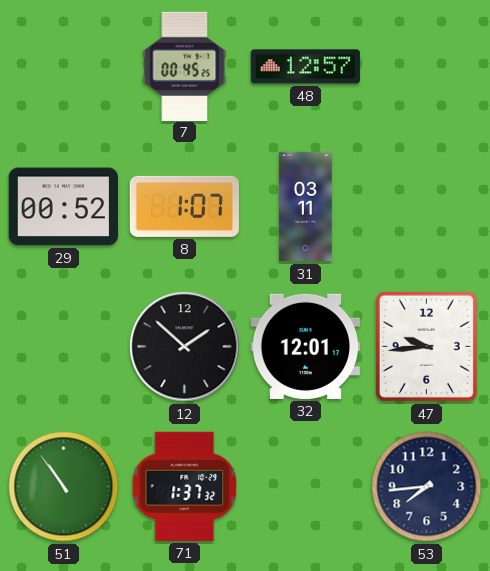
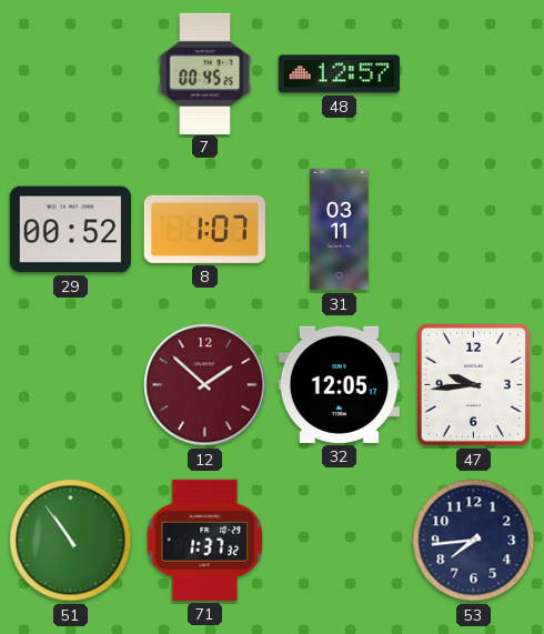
12 dial: black -> burgundy (205, 385)
32: 12:01 -> 12:05 (339, 384)
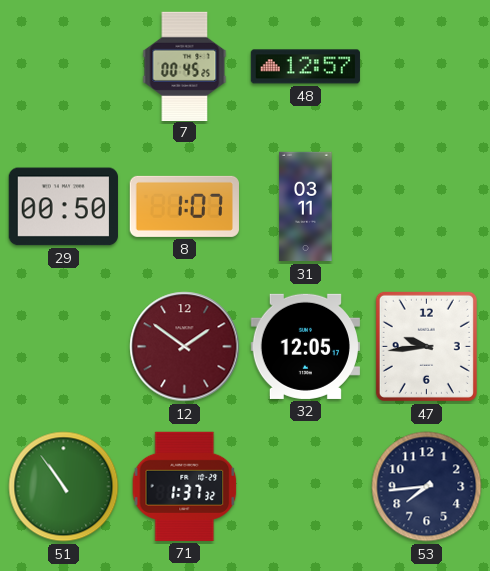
29: 00:52 -> 00:50 (63, 207)
12: 1:52 -> 1:51 (185, 347)
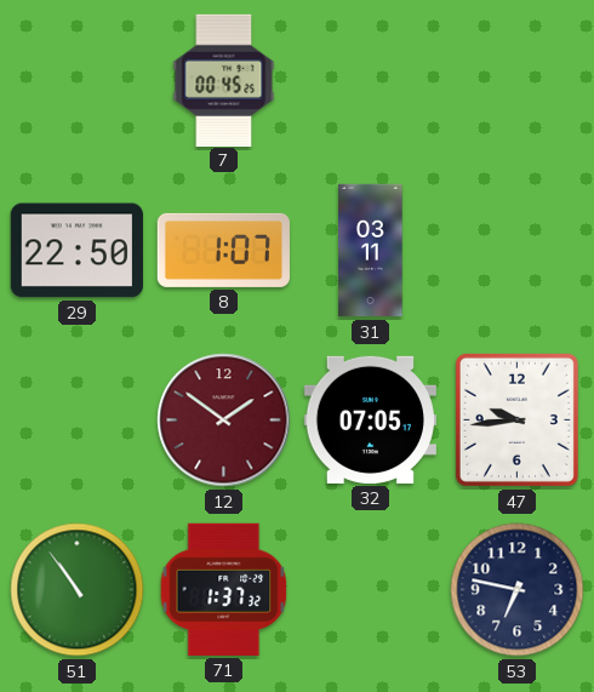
48: 12:57 -> none (305, 67)
29: 00:50 -> 22:50 (76, 251)
32: 12:05 -> 07:05 (370, 419)
53: 7:44 -> 6:47 (518, 590)
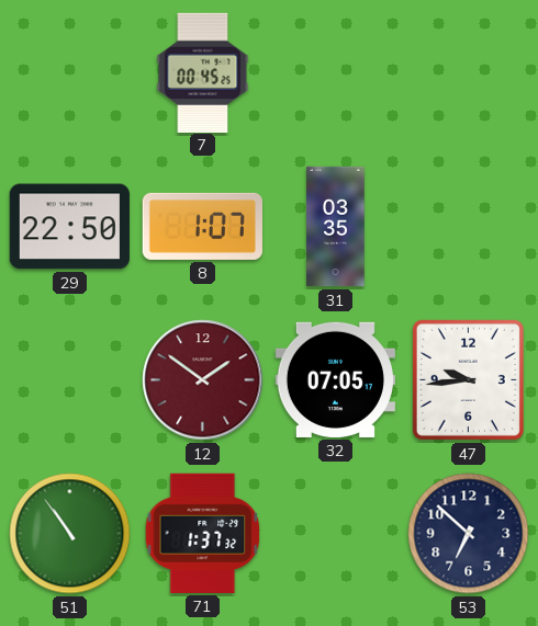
31: 03:11 -> 03:35 (336, 227)
53: 6:47 -> 6:52 (469, 534)
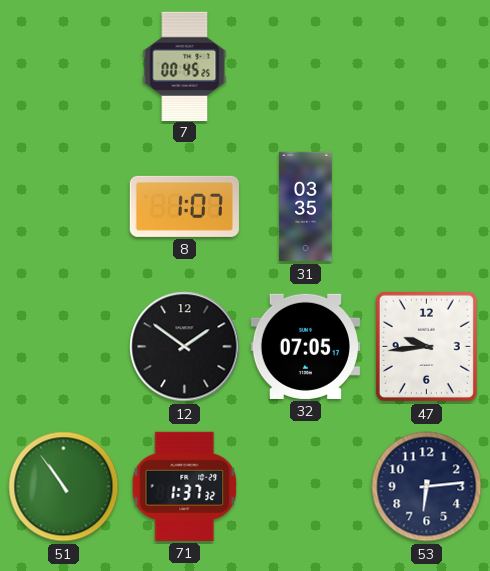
29: 22:50 -> none (69, 227)
12 dial: burgundy -> black (185, 347)
53: 6:52 -> 6:14 (427, 487)
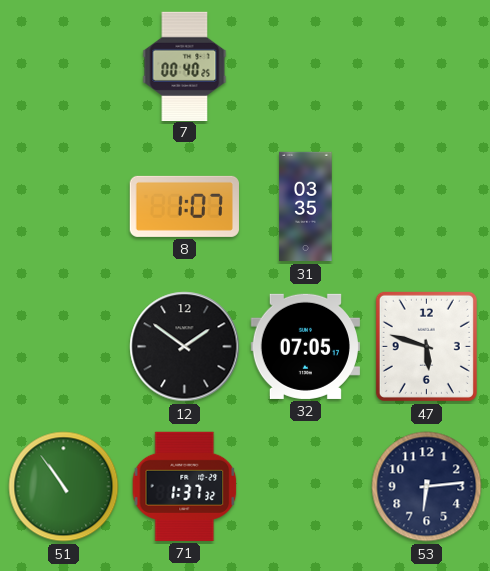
7: 00:45 -> 00:40 (185, 66)
47: 9:44 -> 5:48 (426, 346)
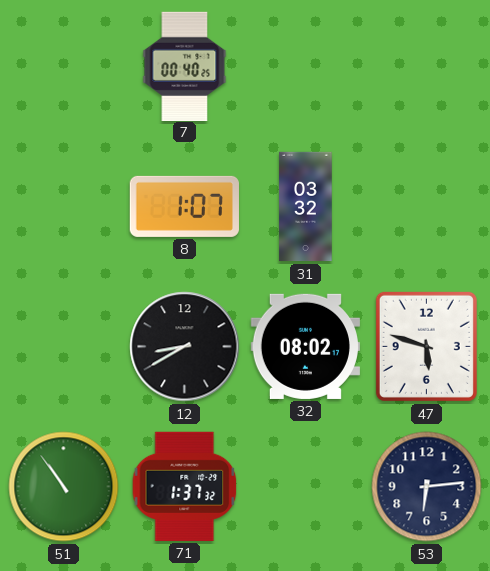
31: 03:35 -> 03:32 (306, 207)
12: 1:51 -> 8:40 (185, 347)
32: 07:05 -> 08:02 (305, 346)
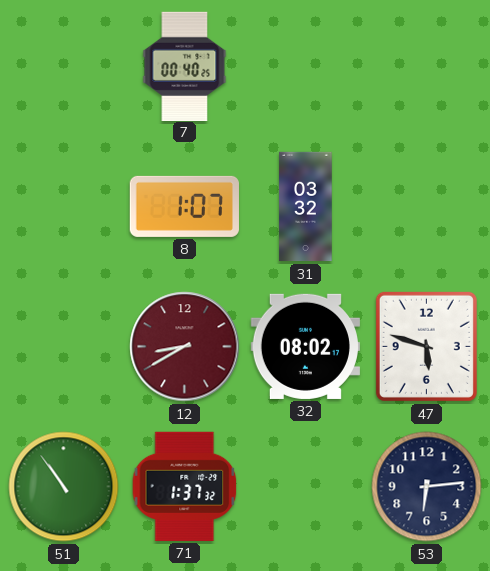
12 dial: black -> burgundy (185, 347)
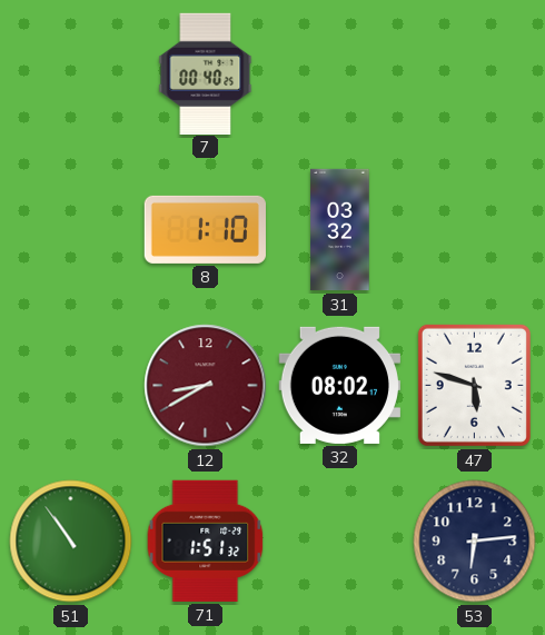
8: 1:07 -> 1:10 (205, 229)
71: 1:37 -> 1:51 (206, 540)
